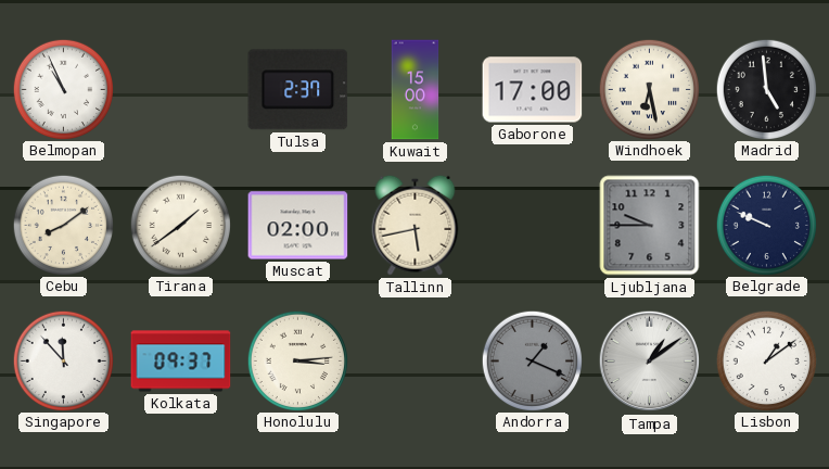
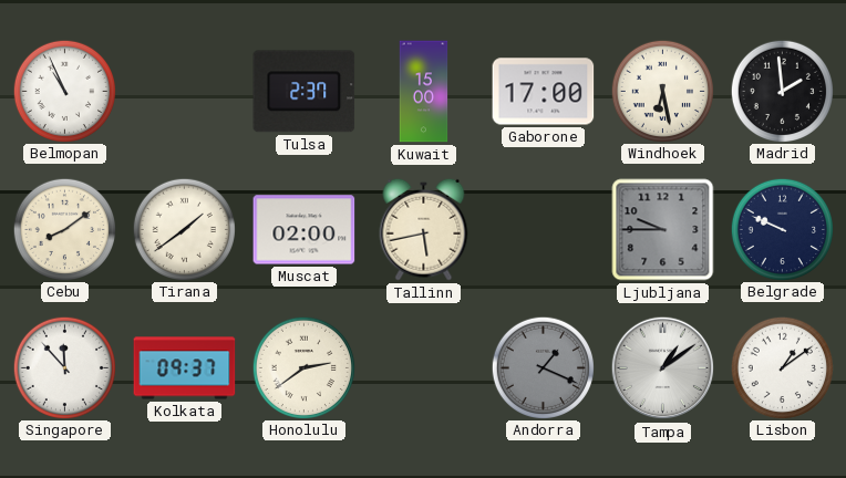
Madrid: 4:59 -> 1:59 (782, 91)
Honolulu: 3:14 -> 2:39 (303, 367)
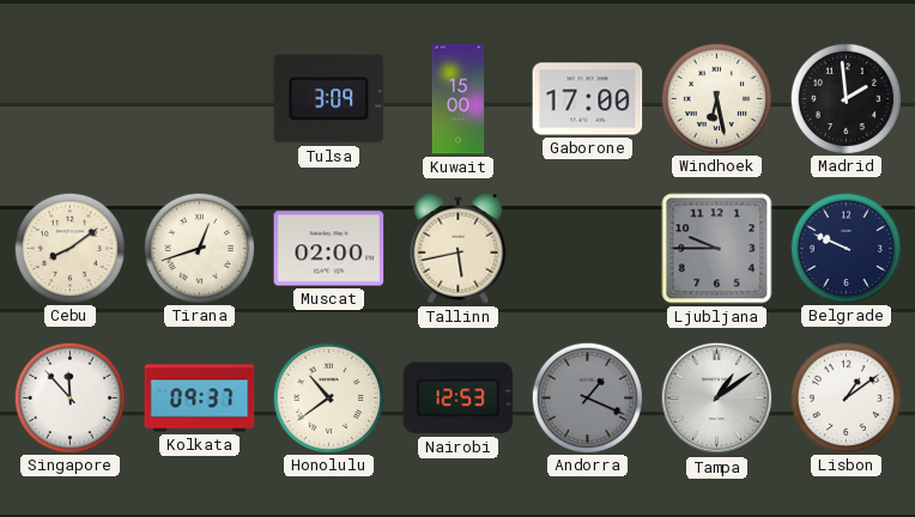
Belmopan: 10:56 -> none (64, 91)
Tulsa: 2:37 -> 3:09 (329, 99)
Tirana: 1:39 -> 12:42 (199, 248)
Honolulu: 2:39 -> 10:39 (328, 397)
Nairobi: none -> 12:53 (459, 399)
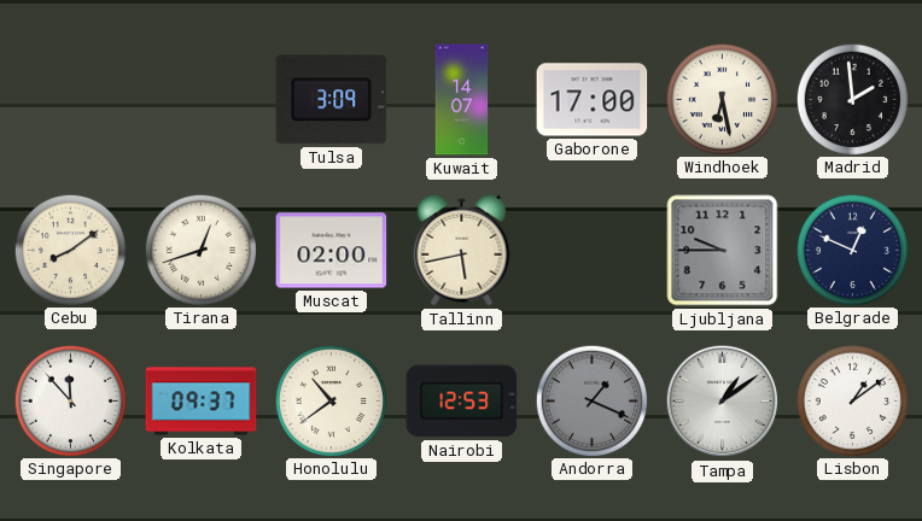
Kuwait: 15:00 -> 14:07 (462, 100)
Belgrade: 9:49 -> 12:49 (852, 250)
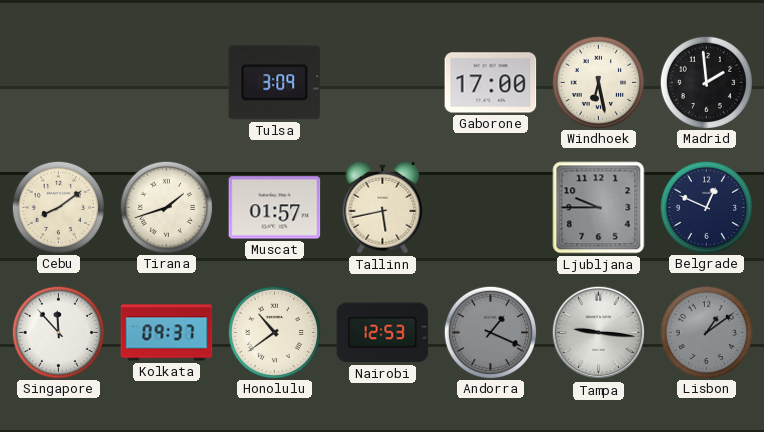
Kuwait: 14:07 -> none (462, 100)
Tirana: 12:42 -> 1:42 (166, 207)
Muscat: 02:00 -> 01:57 (275, 208)
Tampa: 1:09 -> 9:16 (599, 333)
Lisbon dial: white -> grey (706, 332)
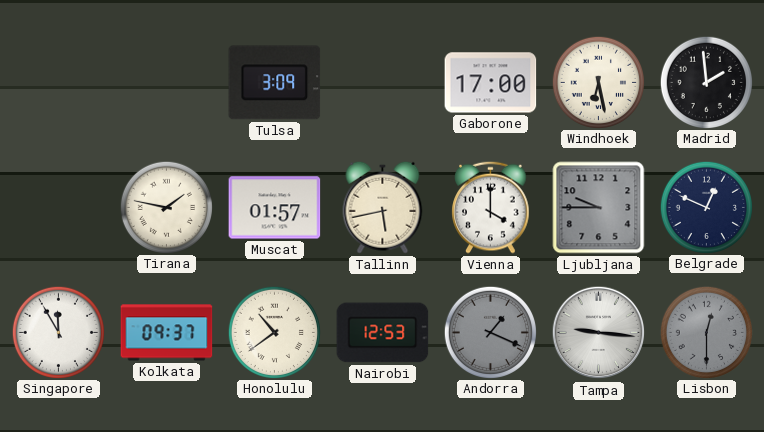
Cebu: 8:09 -> none (58, 207)
Tirana: 1:42 -> 1:47 (166, 207)
Vienna: none -> 4:00 (491, 207)
Singapore: 11:53 -> 11:55 (58, 332)
Lisbon: 1:09 -> 12:30 (706, 332)
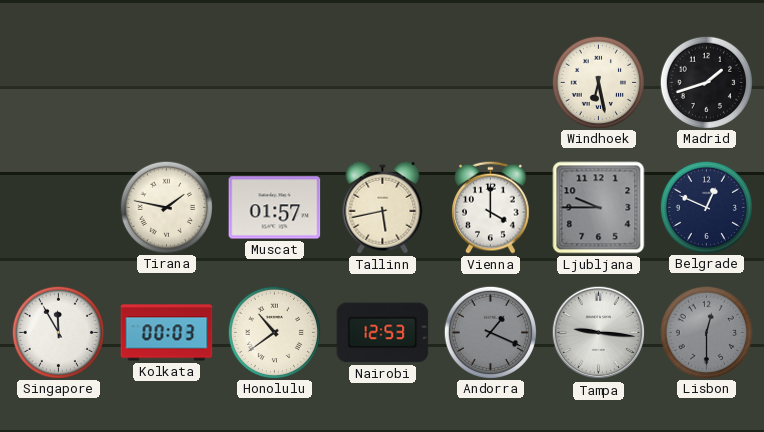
Tulsa: 3:09 -> none (275, 83)
Gaborone: 17:00 -> none (491, 83)
Madrid: 1:59 -> 1:42 (706, 82)
Kolkata: 09:37 -> 00:03 (167, 333)
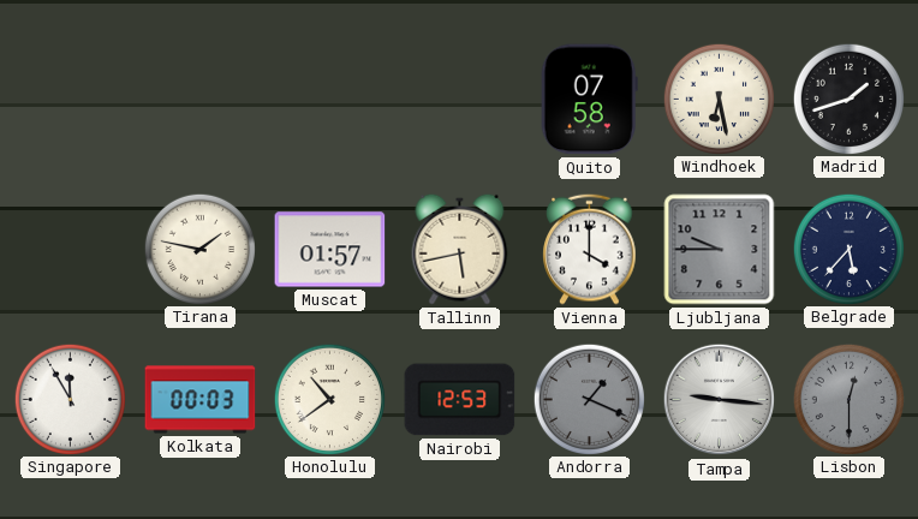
Quito: none -> 07:58 (589, 100)
Belgrade: 12:49 -> 5:37 (848, 249)
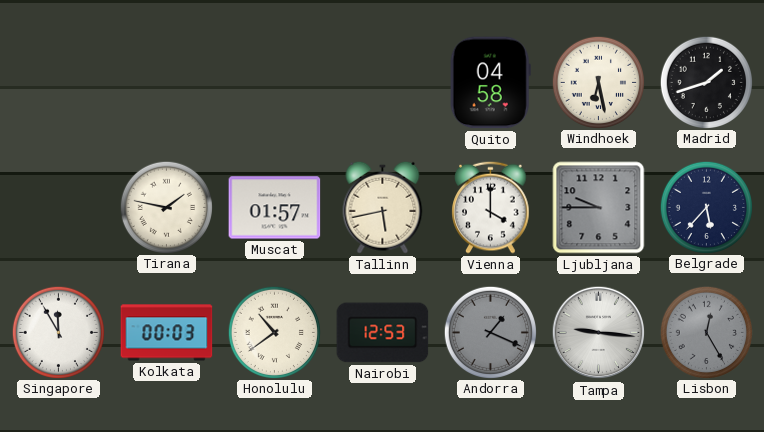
Quito: 07:58 -> 04:58 (490, 83)
Lisbon: 12:30 -> 12:25 (706, 332)
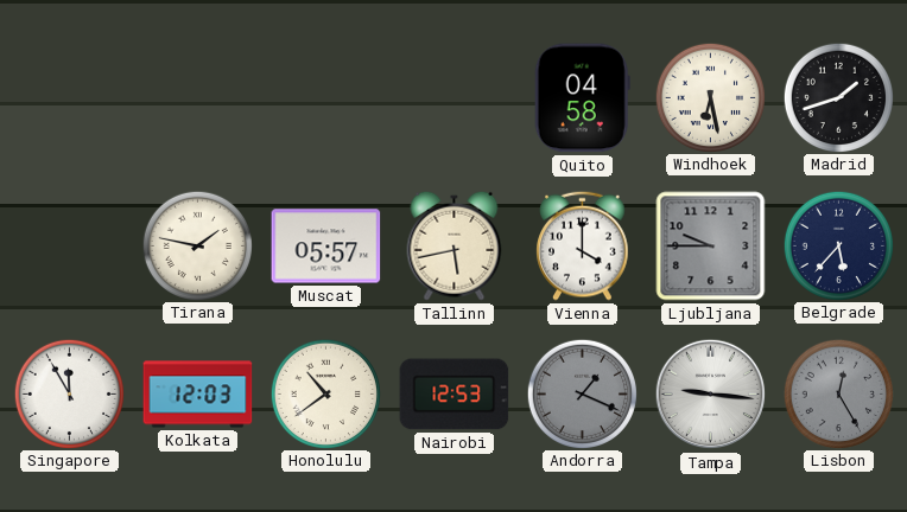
Muscat: 01:57 -> 05:57 (326, 247)
Kolkata: 00:03 -> 12:03 (198, 395)
